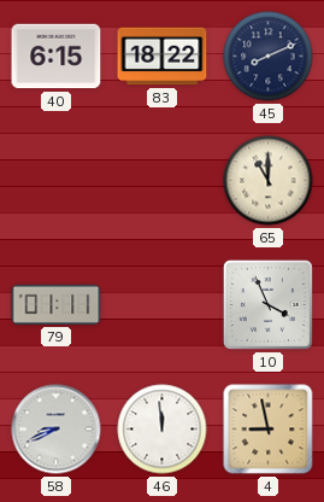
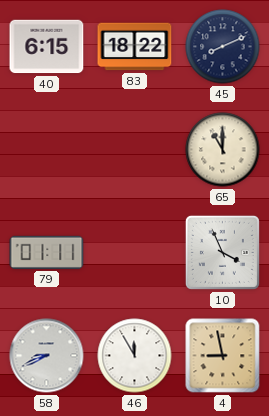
46: 11:59 -> 11:55 (135, 356)
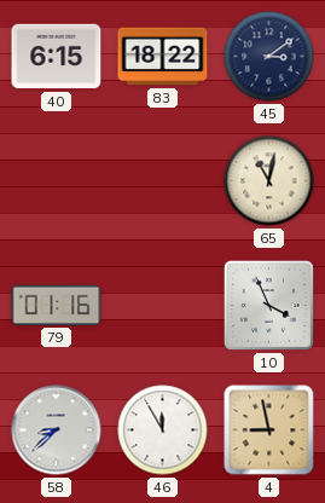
45: 8:11 -> 3:09 (269, 57)
65: 11:00 -> 11:02 (269, 181)
79: 01:11 -> 01:16 (57, 305)
58: 8:41 -> 8:38 (57, 430)
